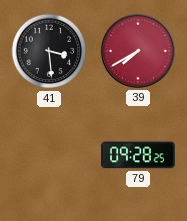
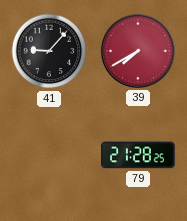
41: 3:29 -> 9:07 (49, 51)
79: 09:28 -> 21:28 (138, 155)
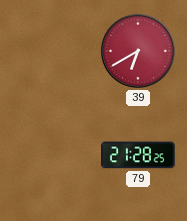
41: 9:07 -> none (49, 51)
39: 7:40 -> 6:40 (138, 51)
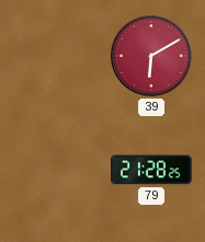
39: 6:40 -> 6:10 (151, 56)
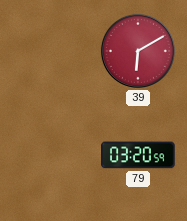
79: 21:28 -> 03:20 (138, 155)
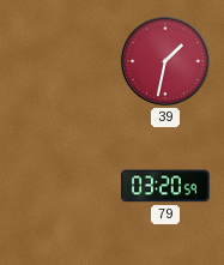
39: 6:10 -> 1:32 (165, 61)
